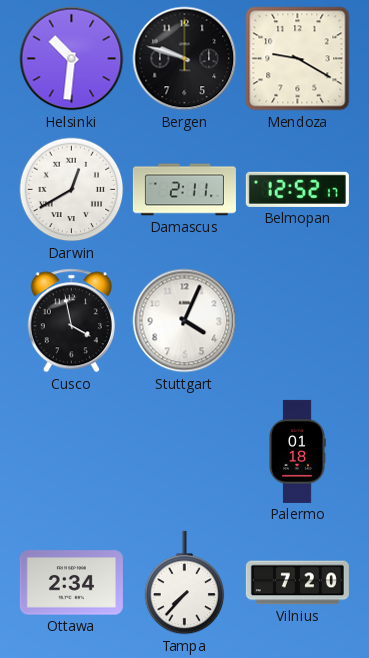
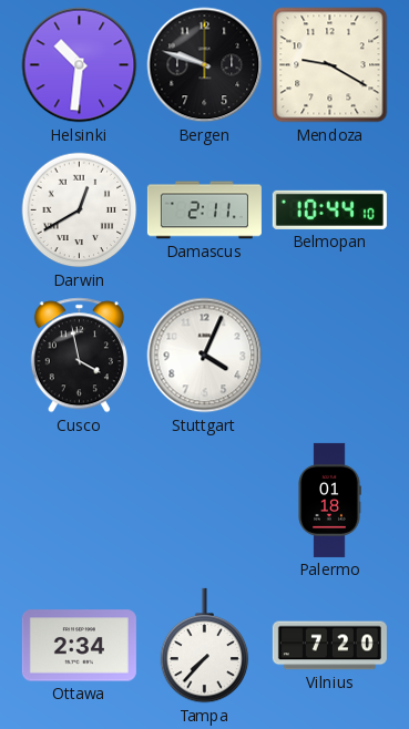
Belmopan: 12:52 -> 10:44 (329, 209)
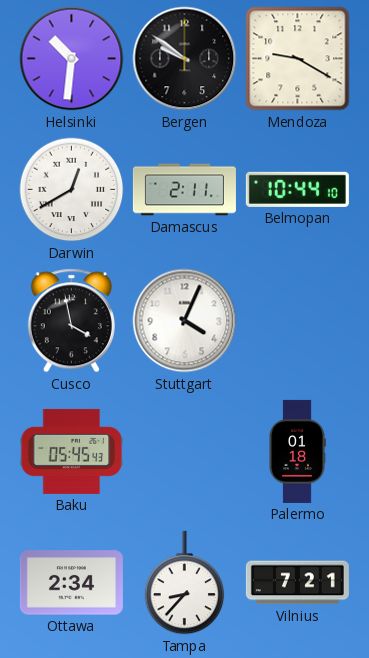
Bergen: 9:48 -> 9:51 (185, 59)
Baku: none -> 05:45 (72, 451)
Tampa: 7:37 -> 8:37 (185, 583)
Vilnius: 7:20 -> 7:21 (297, 583)
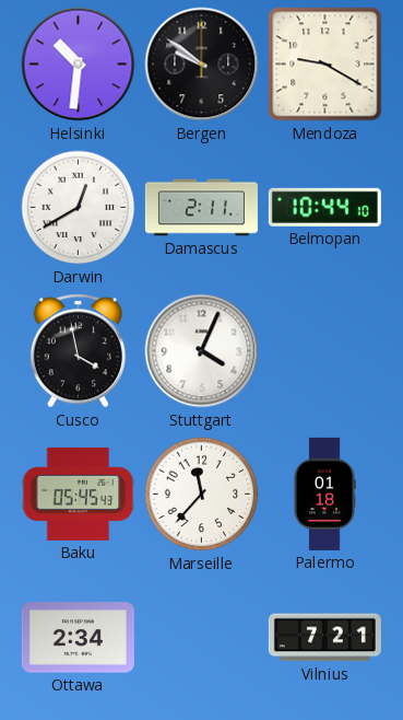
Marseille: none -> 11:37 (202, 495)
Tampa: 8:37 -> none (185, 583)
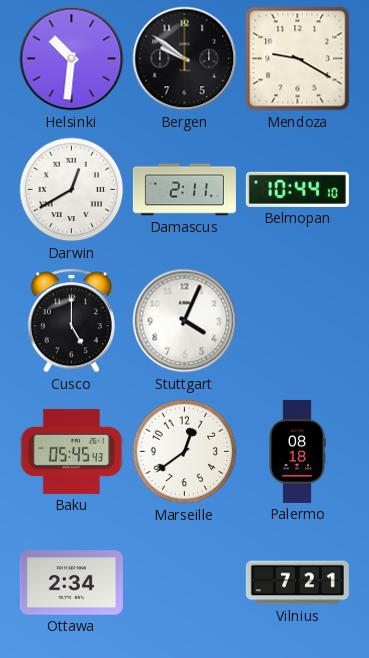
Cusco: 3:58 -> 5:00 (71, 321)
Marseille: 11:37 -> 12:39 (185, 452)
Palermo: 01:18 -> 08:18 (297, 451)
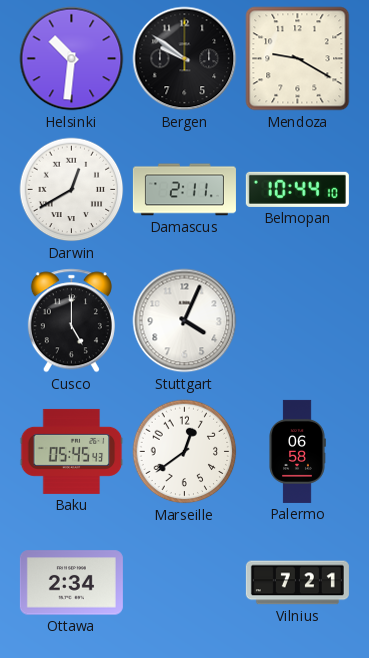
Palermo: 08:18 -> 06:58 (297, 451)
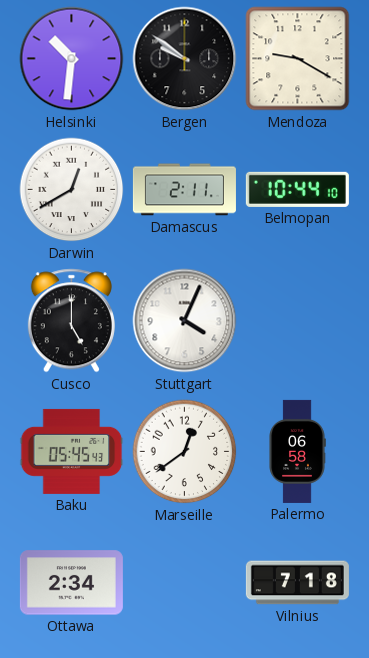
Vilnius: 7:21 -> 7:18 (297, 583)
